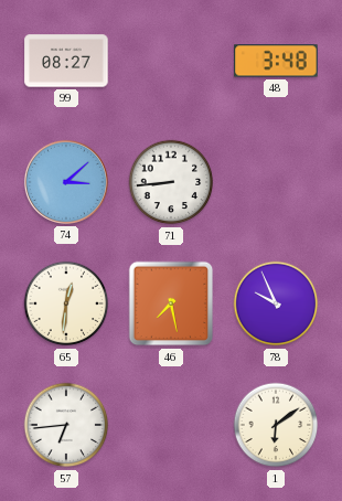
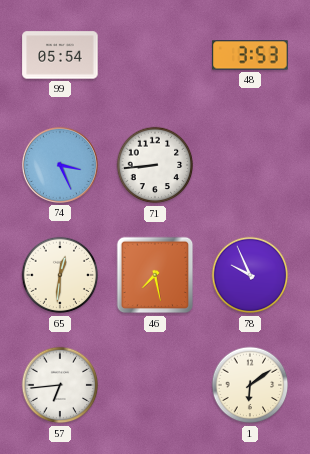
99: 08:27 -> 05:54 (60, 55)
48: 3:48 -> 3:53 (250, 55)
74: 3:08 -> 3:26 (60, 165)
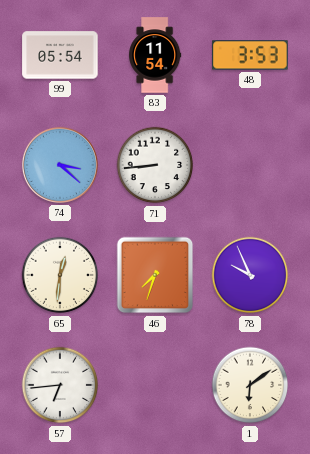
83: none -> 11:54 (155, 55)
74: 3:26 -> 3:22 (60, 165)
46: 7:28 -> 7:33 (155, 275)
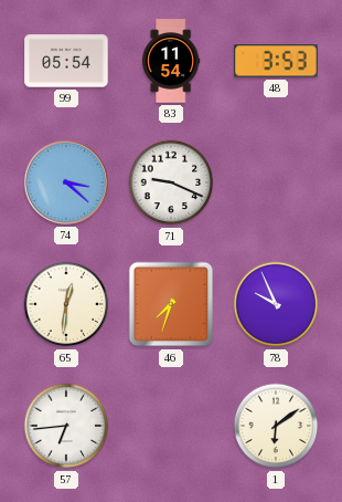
71: 8:44 -> 9:19 (171, 182)
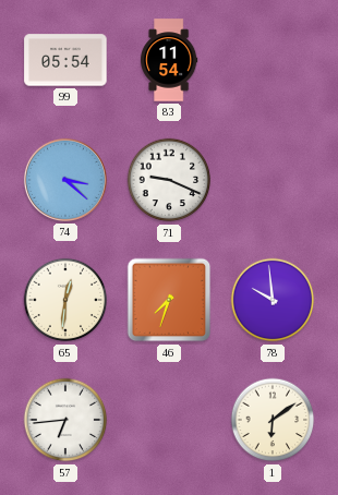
48: 3:53 -> none (276, 61)
78: 9:56 -> 9:59 (273, 300)
